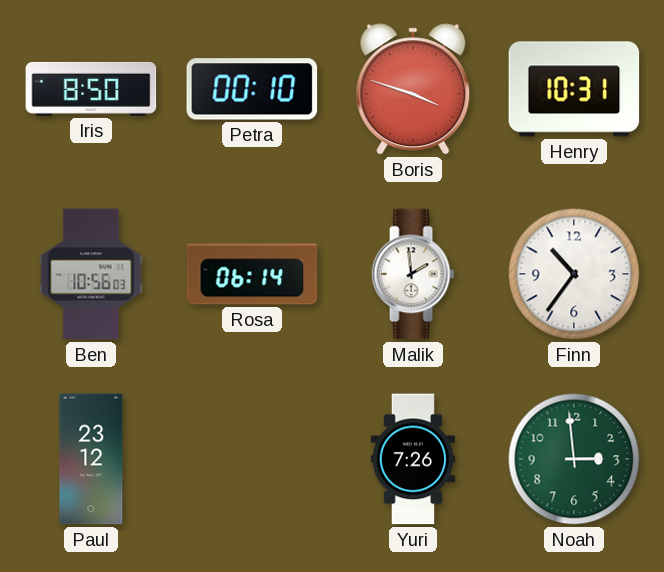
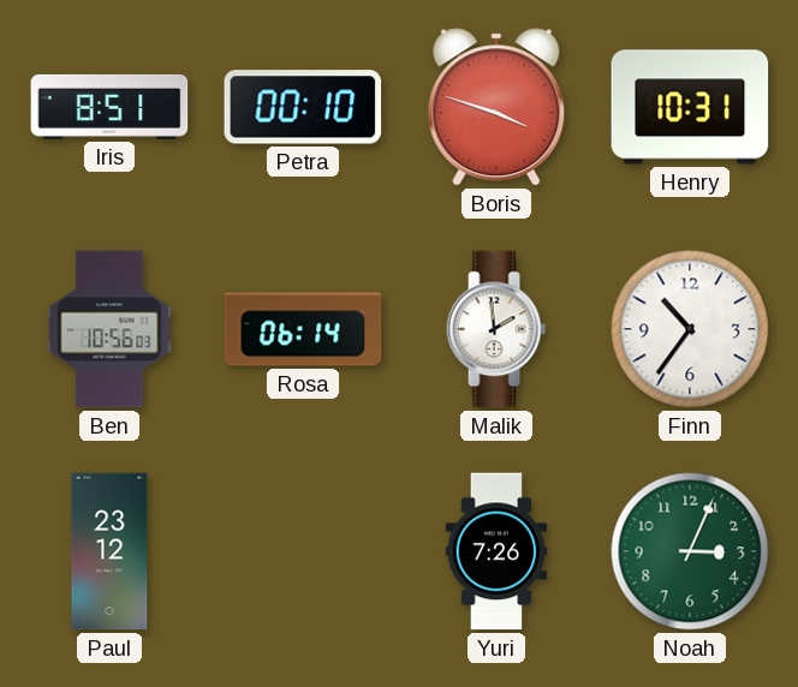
Iris: 8:50 -> 8:51 (109, 107)
Noah: 2:59 -> 3:04 (690, 551)
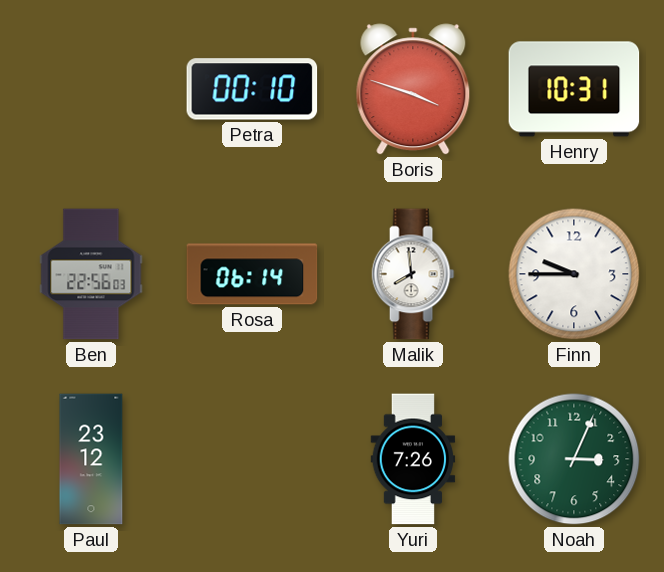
Iris: 8:51 -> none (109, 107)
Ben: 10:56 -> 22:56 (91, 274)
Malik: 1:59 -> 7:59 (413, 274)
Finn: 10:36 -> 9:45 (574, 274)
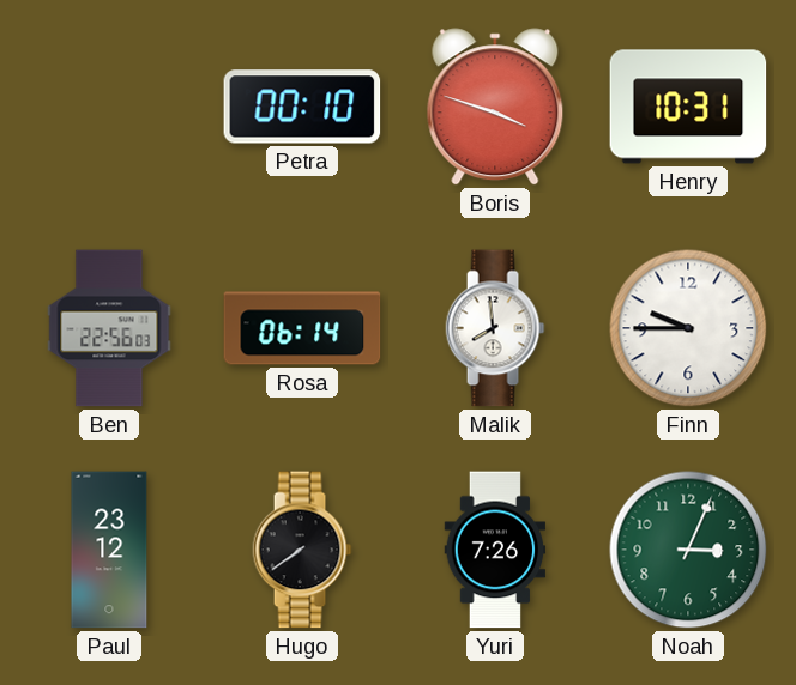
Hugo: none -> 7:39 (302, 550)
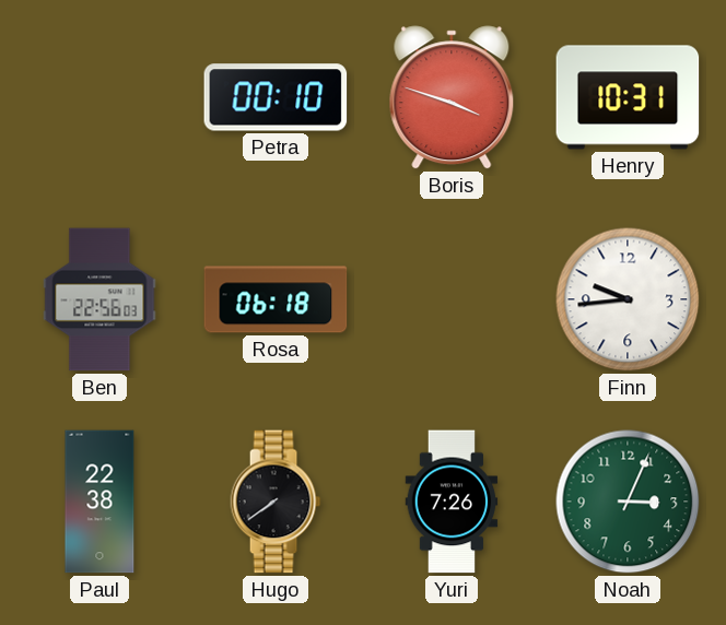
Rosa: 06:14 -> 06:18 (276, 299)
Malik: 7:59 -> none (495, 328)
Finn: 9:45 -> 9:44 (628, 299)
Paul: 23:12 -> 22:38 (99, 502)
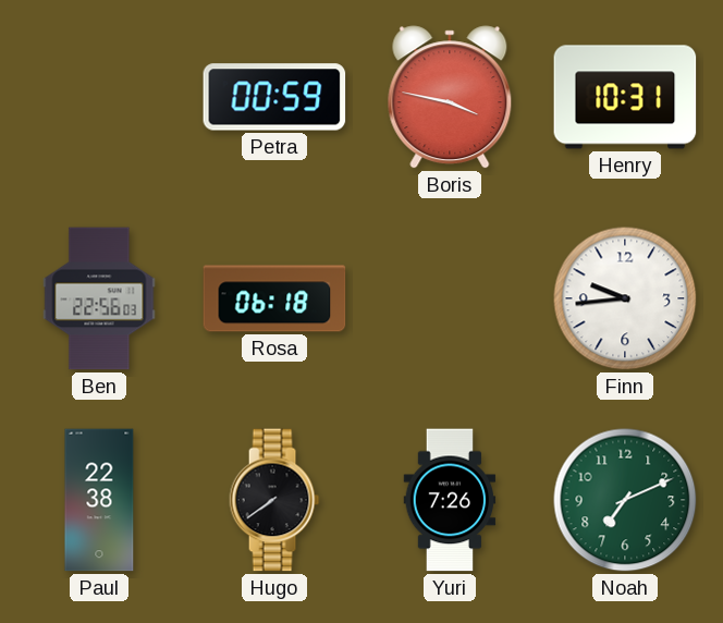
Petra: 00:10 -> 00:59 (274, 97)
Boris: 3:48 -> 3:47 (450, 97)
Noah: 3:04 -> 7:11 (625, 500)
